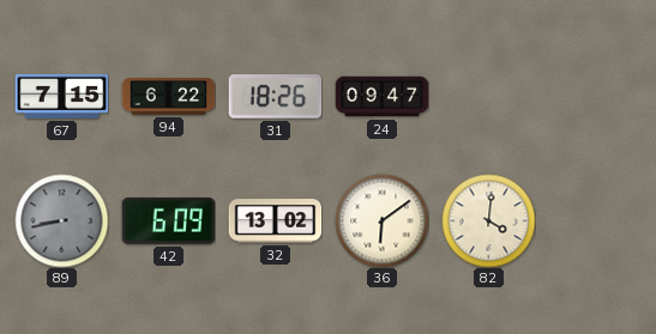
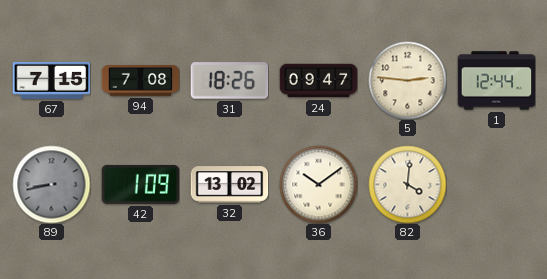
94: 6:22 -> 7:08 (140, 81)
5: none -> 2:46 (407, 80)
1: none -> 12:44 (496, 81)
42: 6:09 -> 1:09 (140, 184)
36: 6:09 -> 10:09 (318, 184)
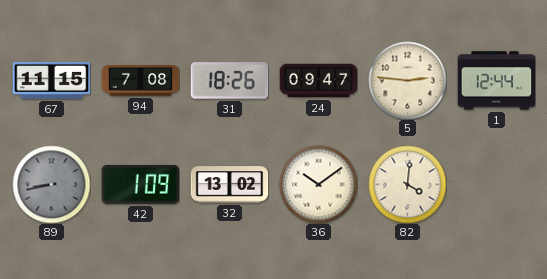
67: 7:15 -> 11:15 (51, 80)
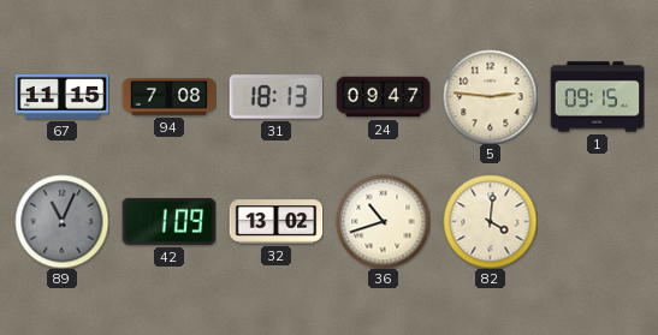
31: 18:26 -> 18:13 (275, 97)
1: 12:44 -> 09:15 (597, 97)
89: 8:43 -> 11:04 (61, 221)
36: 10:09 -> 10:42 (383, 221)
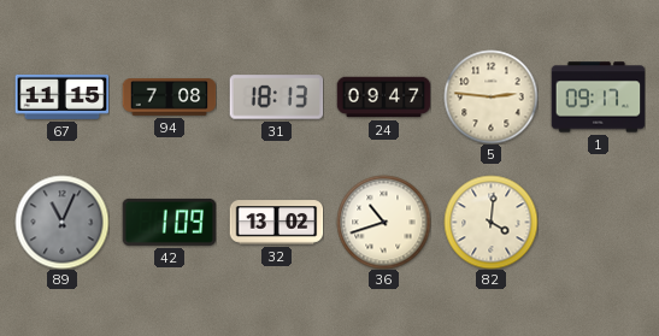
1: 09:15 -> 09:17 (598, 98)
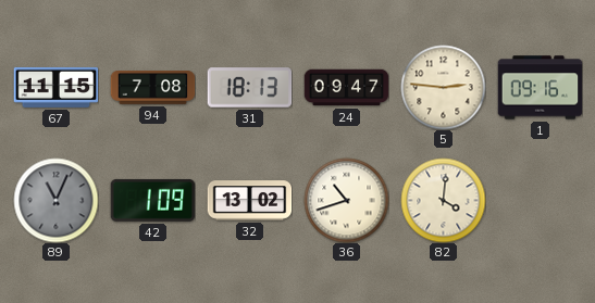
1: 09:17 -> 09:16 (540, 88)
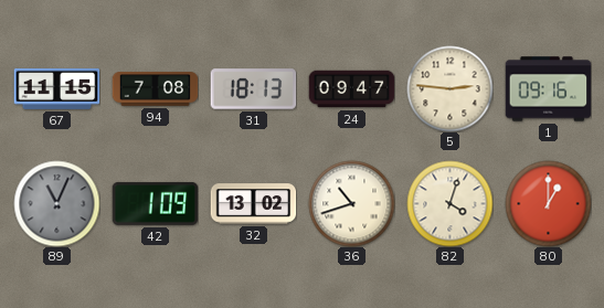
82: 4:01 -> 4:03 (449, 203)
80: none -> 1:00 (548, 203)
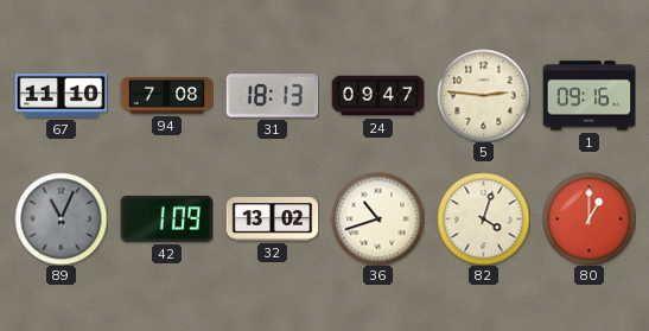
67: 11:15 -> 11:10 (61, 95)
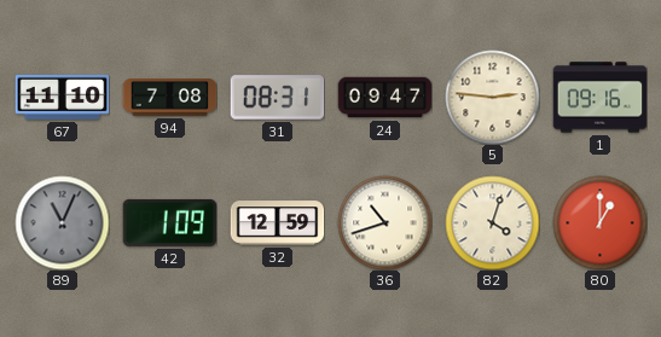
31: 18:13 -> 08:31 (277, 98)
32: 13:02 -> 12:59 (277, 223)
